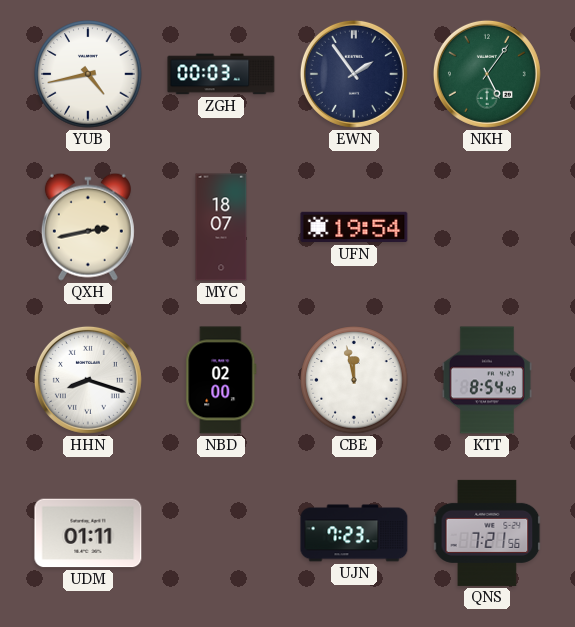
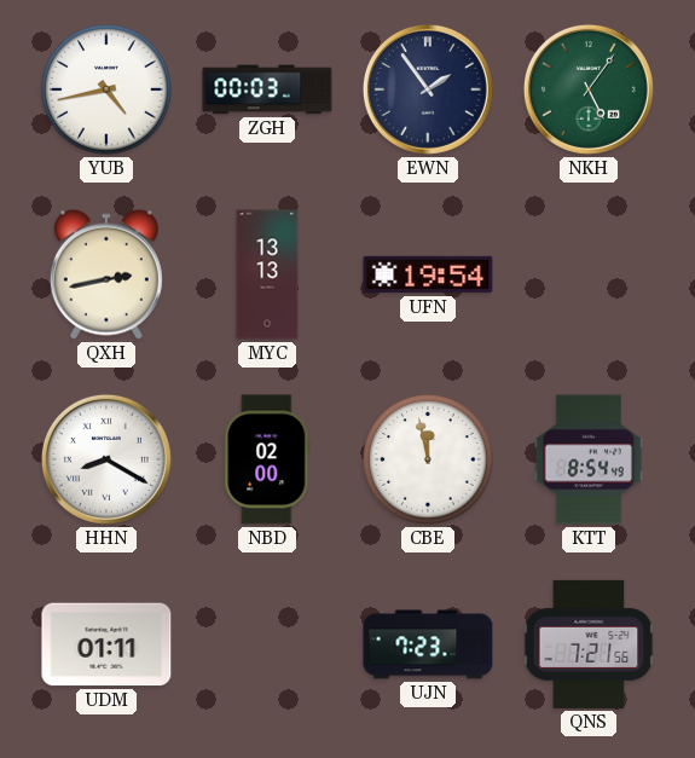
MYC: 18:07 -> 13:13 (267, 274)
HHN: 8:18 -> 8:20 (106, 459)
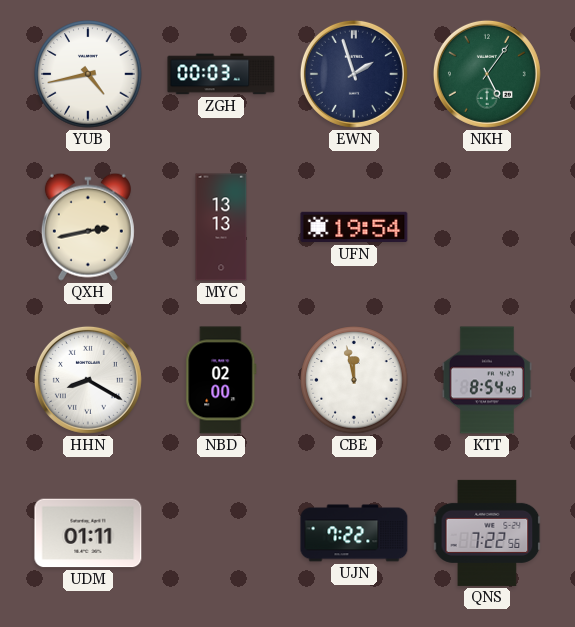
EWN: 1:54 -> 1:57 (354, 74)
UJN: 7:23 -> 7:22 (354, 533)
QNS: 7:21 -> 7:22 (487, 533)
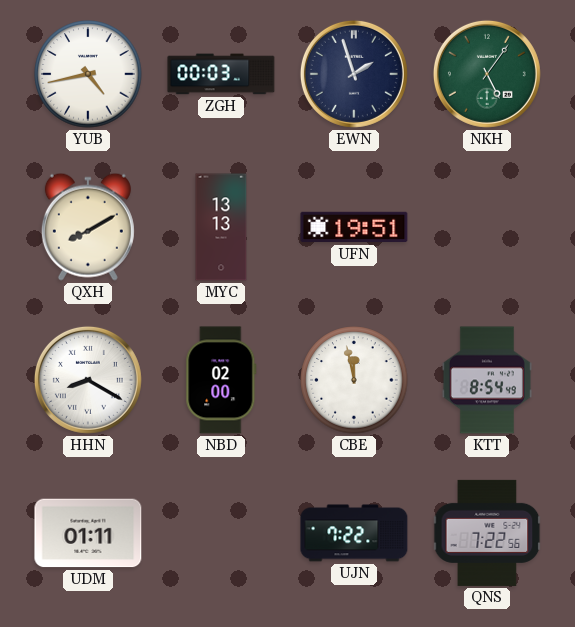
QXH: 2:43 -> 8:10 (88, 227)
UFN: 19:54 -> 19:51 (354, 227)
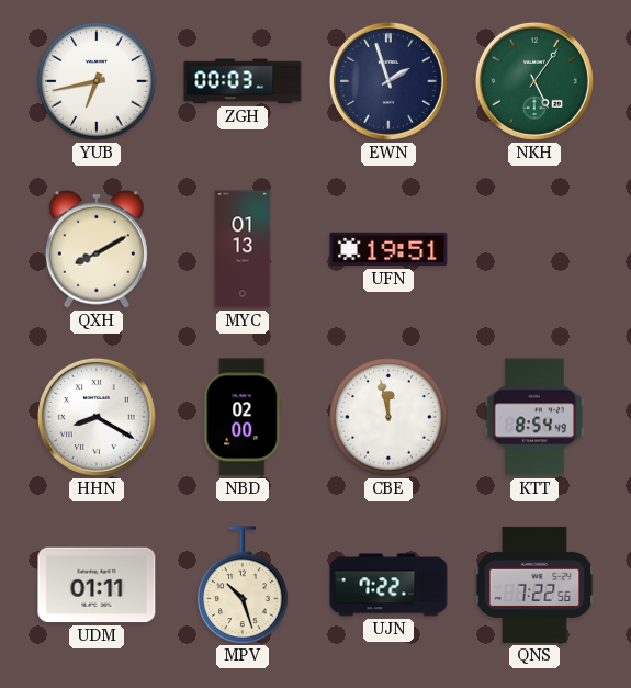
YUB: 4:43 -> 6:43 (97, 81)
MYC: 13:13 -> 01:13 (243, 249)
MPV: none -> 10:27 (243, 585)
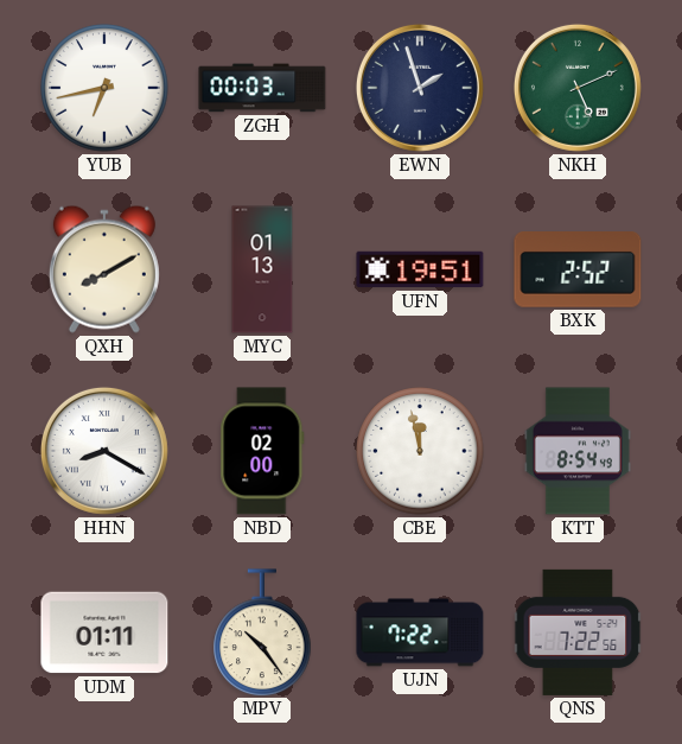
NKH: 5:06 -> 5:11 (578, 88)
BXK: none -> 2:52 (578, 269)
MPV: 10:27 -> 10:24 (262, 632)
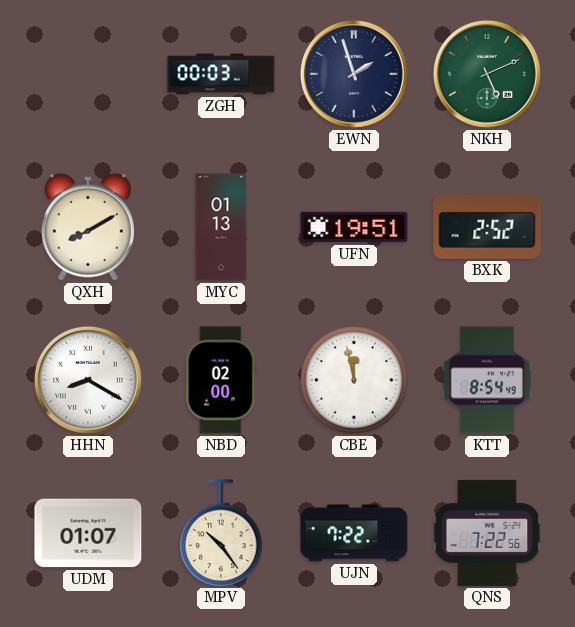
YUB: 6:43 -> none (104, 88)
UDM: 01:11 -> 01:07 (88, 533)
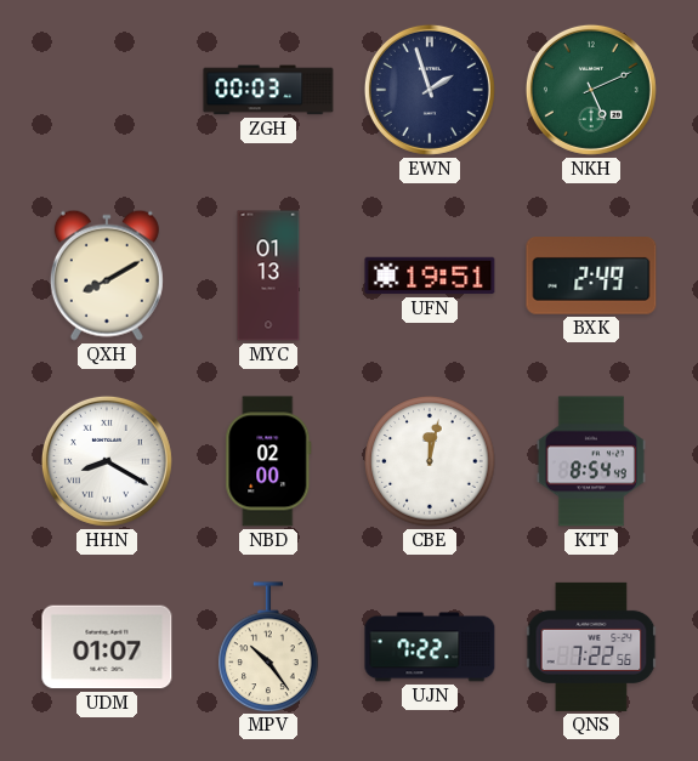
BXK: 2:52 -> 2:49 (591, 276)
CBE: 11:58 -> 12:02 (430, 461)
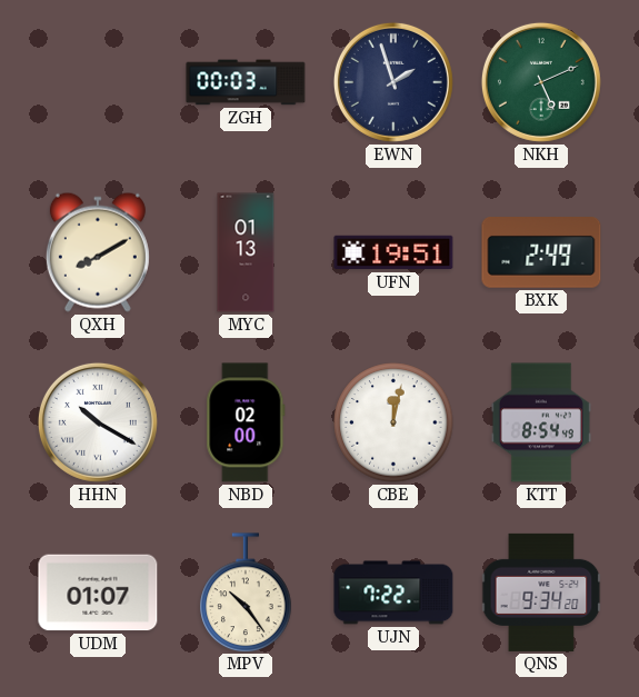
HHN: 8:20 -> 10:20 (98, 422)
QNS: 7:22 -> 9:34 (541, 593)
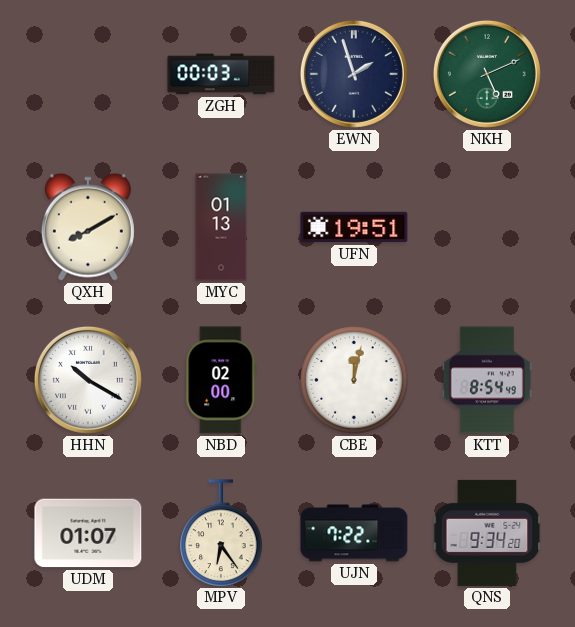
BXK: 2:49 -> none (541, 252)
MPV: 10:24 -> 6:24 (221, 533)
